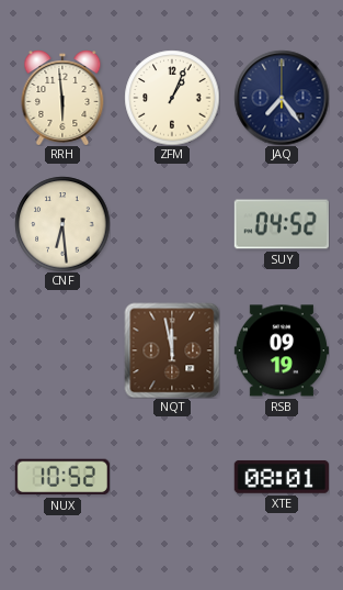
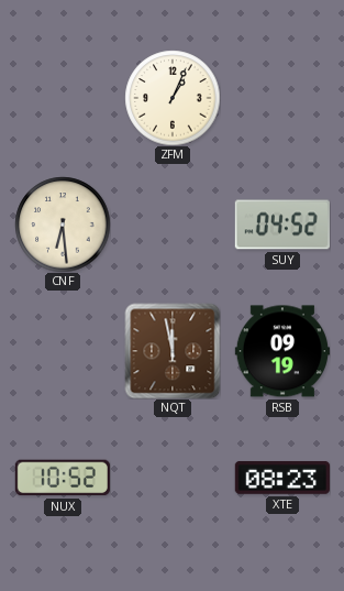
RRH: 5:59 -> none (62, 98)
JAQ: 7:24 -> none (282, 98)
XTE: 08:01 -> 08:23 (282, 478)
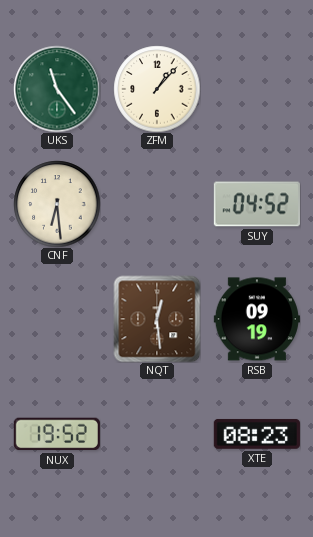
UKS: none -> 11:24 (57, 89)
ZFM: 1:04 -> 1:07 (157, 89)
NQT: 11:58 -> 12:29 (157, 319)
NUX: 10:52 -> 19:52 (57, 434)
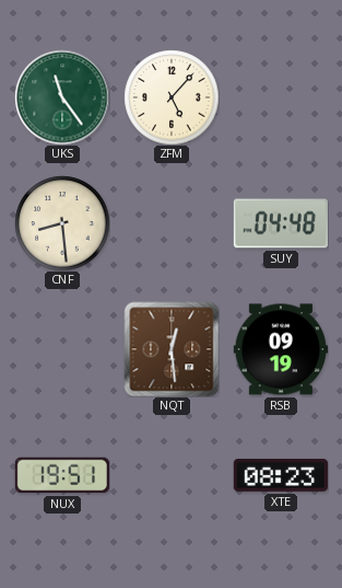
ZFM: 1:07 -> 5:07 (172, 97)
CNF: 6:29 -> 8:29 (62, 223)
SUY: 04:52 -> 04:48 (281, 223)
NUX: 19:52 -> 19:51 (62, 475)
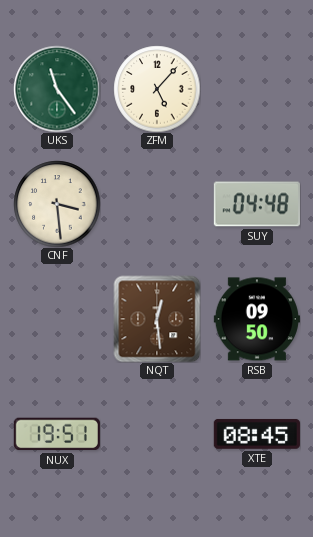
CNF: 8:29 -> 3:29 (57, 204)
RSB: 09:19 -> 09:50 (256, 319)
XTE: 08:23 -> 08:45 (257, 434)
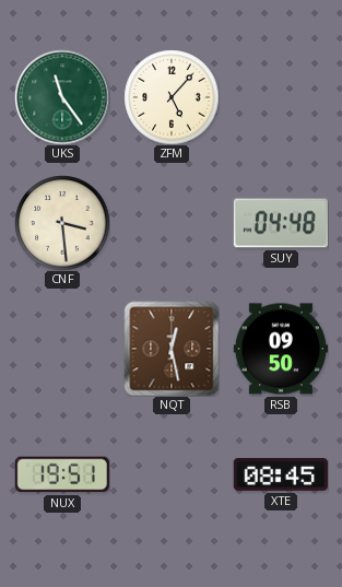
NQT: 12:29 -> 12:28 (172, 349)
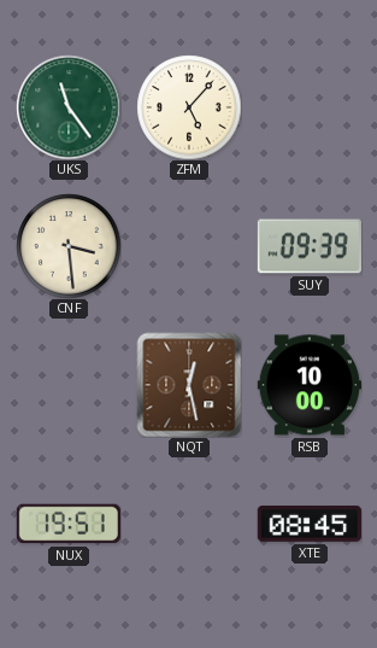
SUY: 04:48 -> 09:39 (310, 246)
RSB: 09:50 -> 10:00 (308, 385)
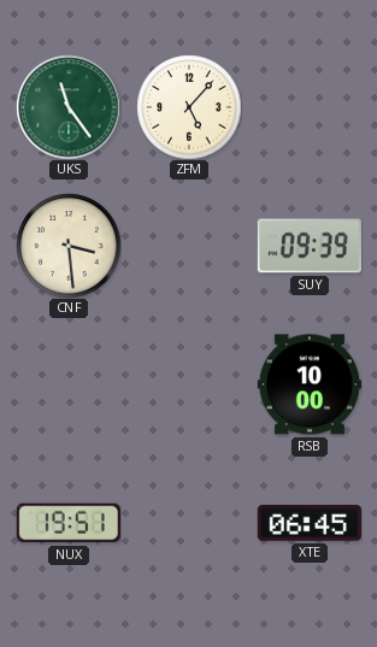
NQT: 12:28 -> none (189, 385)
XTE: 08:45 -> 06:45 (310, 523)
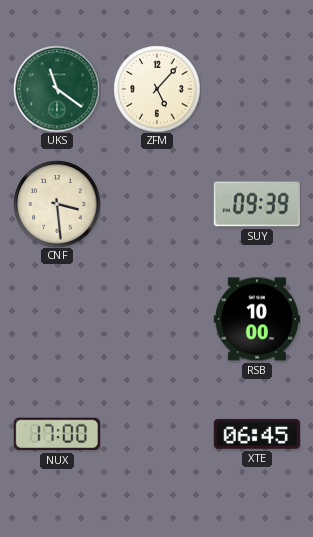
UKS: 11:24 -> 11:21 (57, 89)
NUX: 19:51 -> 17:00 (57, 434)
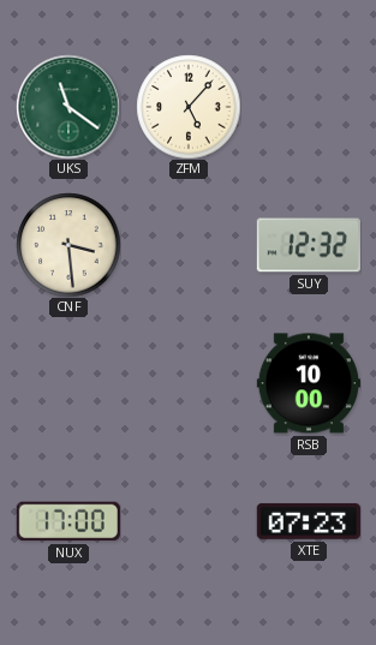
SUY: 09:39 -> 12:32 (309, 245)
XTE: 06:45 -> 07:23 (309, 521)
